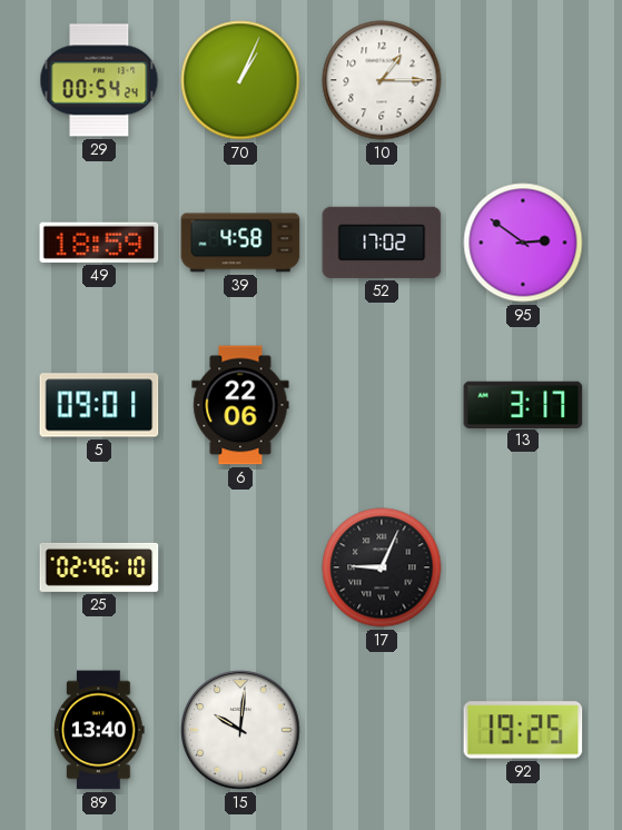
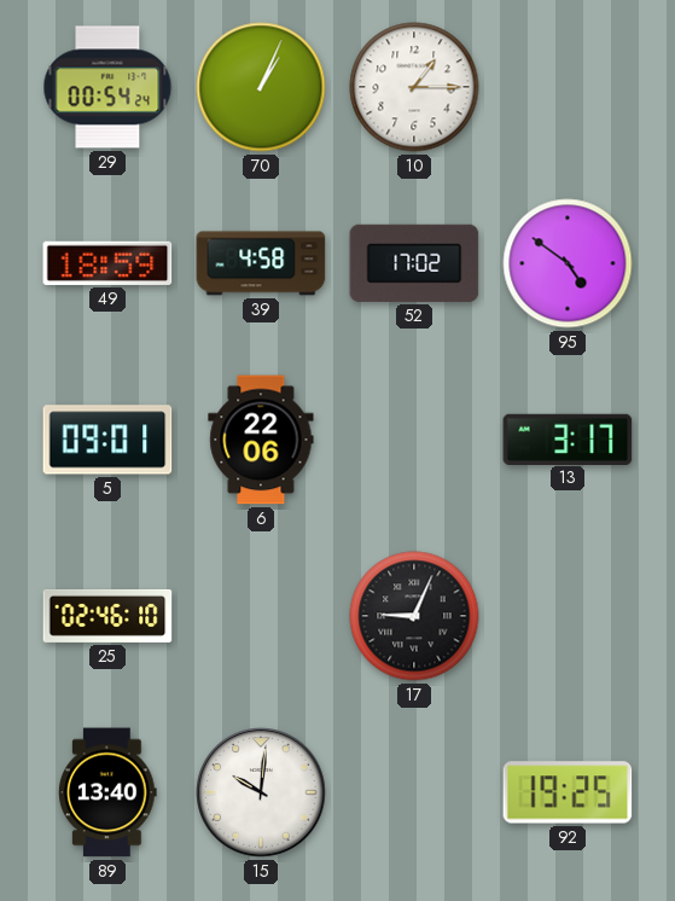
95: 2:51 -> 4:51 (568, 263)
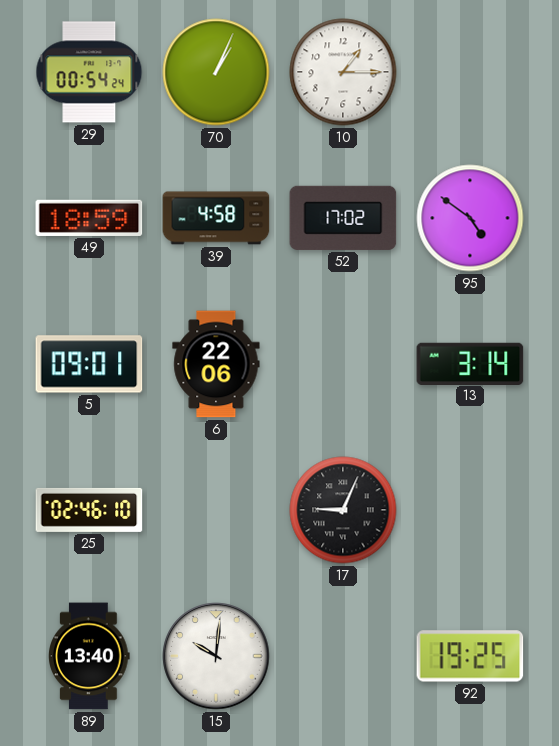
13: 3:17 -> 3:14 (470, 363)
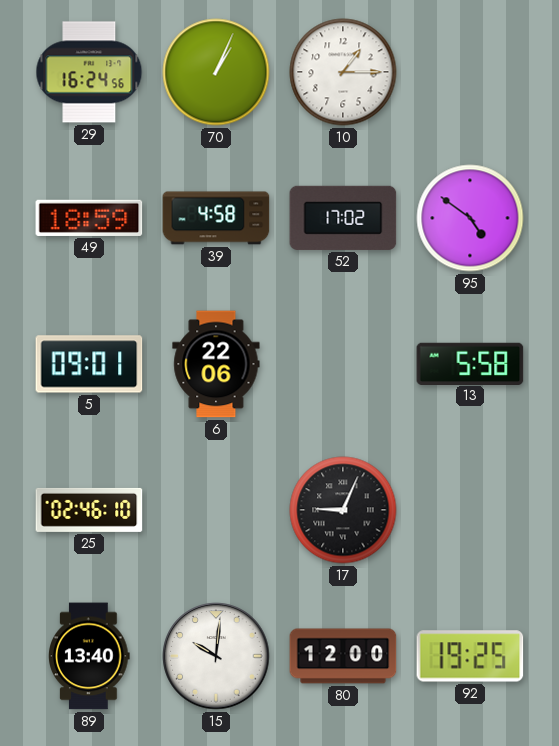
29: 00:54 -> 16:24 (89, 72)
13: 3:14 -> 5:58 (470, 363)
80: none -> 12:00 (343, 656)
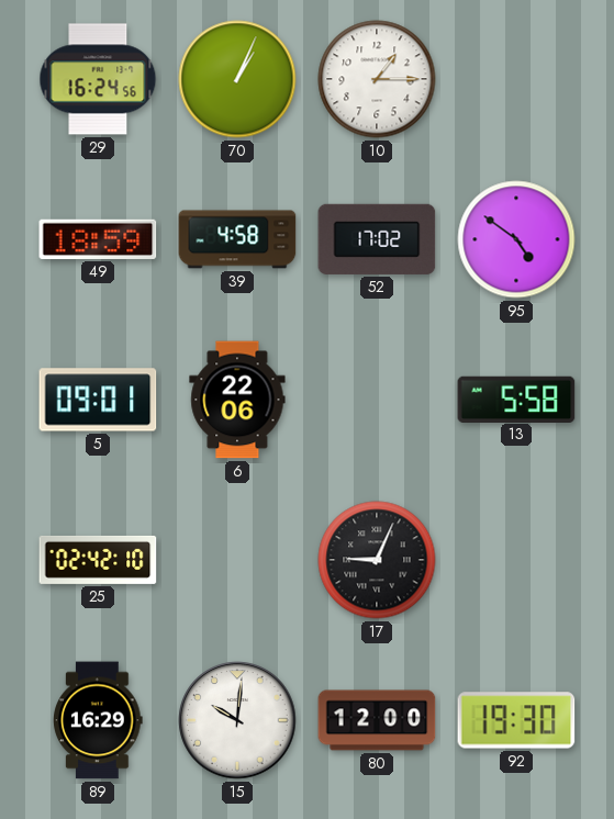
25: 02:46 -> 02:42 (98, 560)
89: 13:40 -> 16:29 (98, 720)
92: 19:25 -> 19:30 (516, 720)
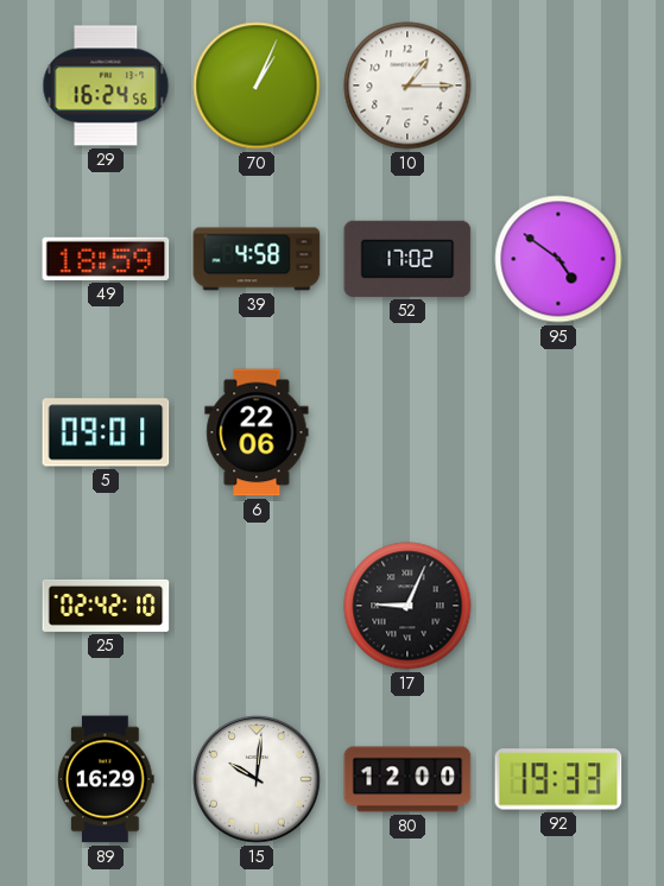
13: 5:58 -> none (516, 399)
92: 19:30 -> 19:33 (558, 779)
